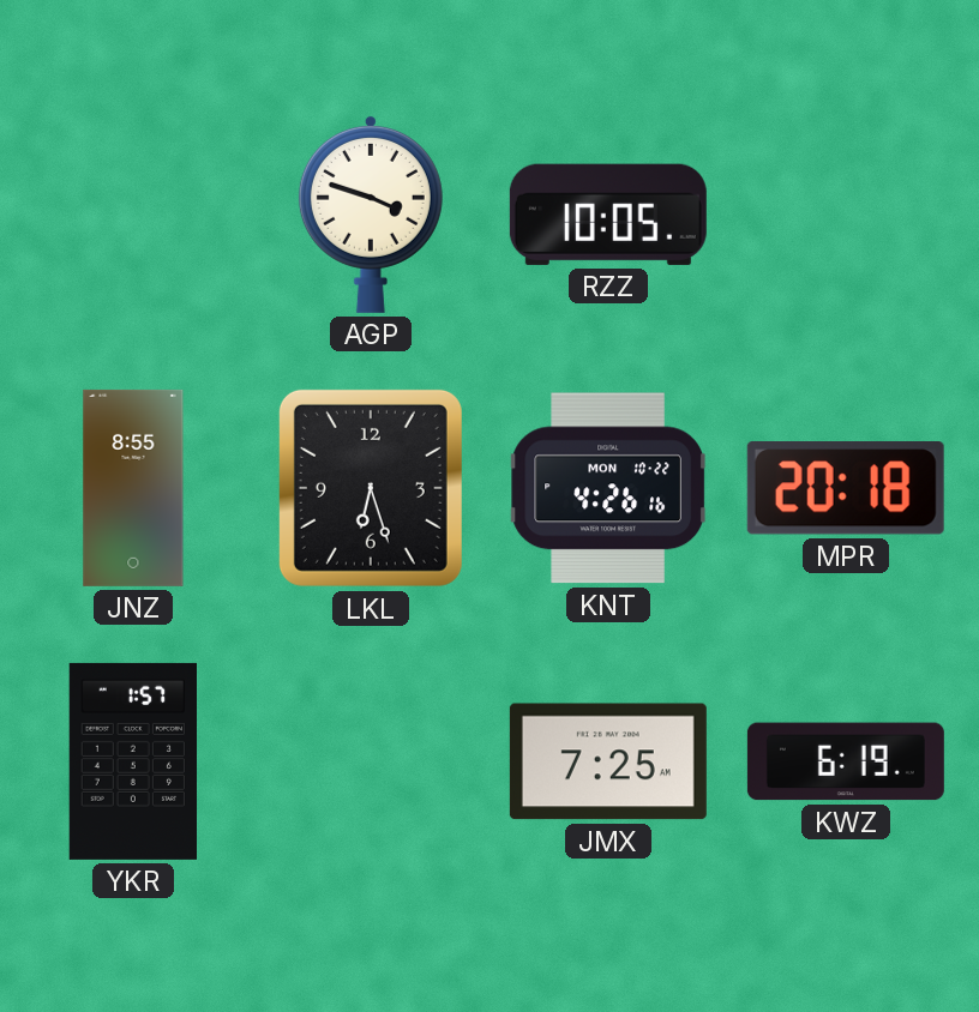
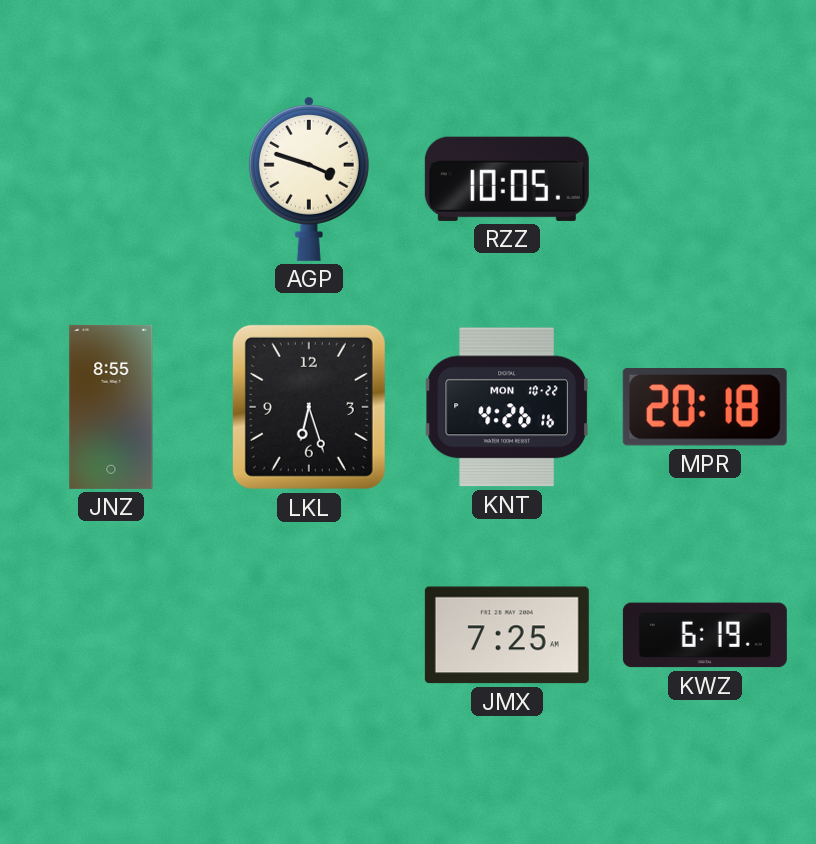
YKR: 1:57 -> none (133, 761)
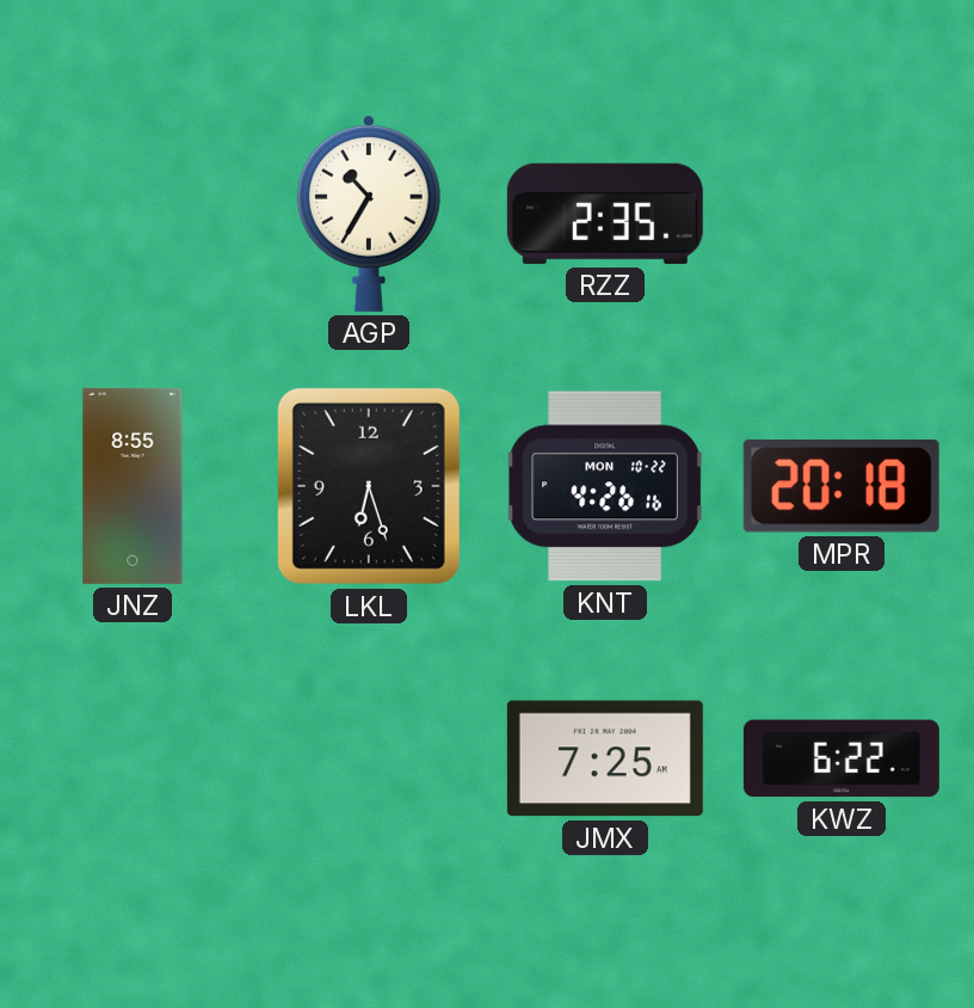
AGP: 3:48 -> 10:35 (369, 213)
RZZ: 10:05 -> 2:35 (605, 214)
KWZ: 6:19 -> 6:22 (842, 758)
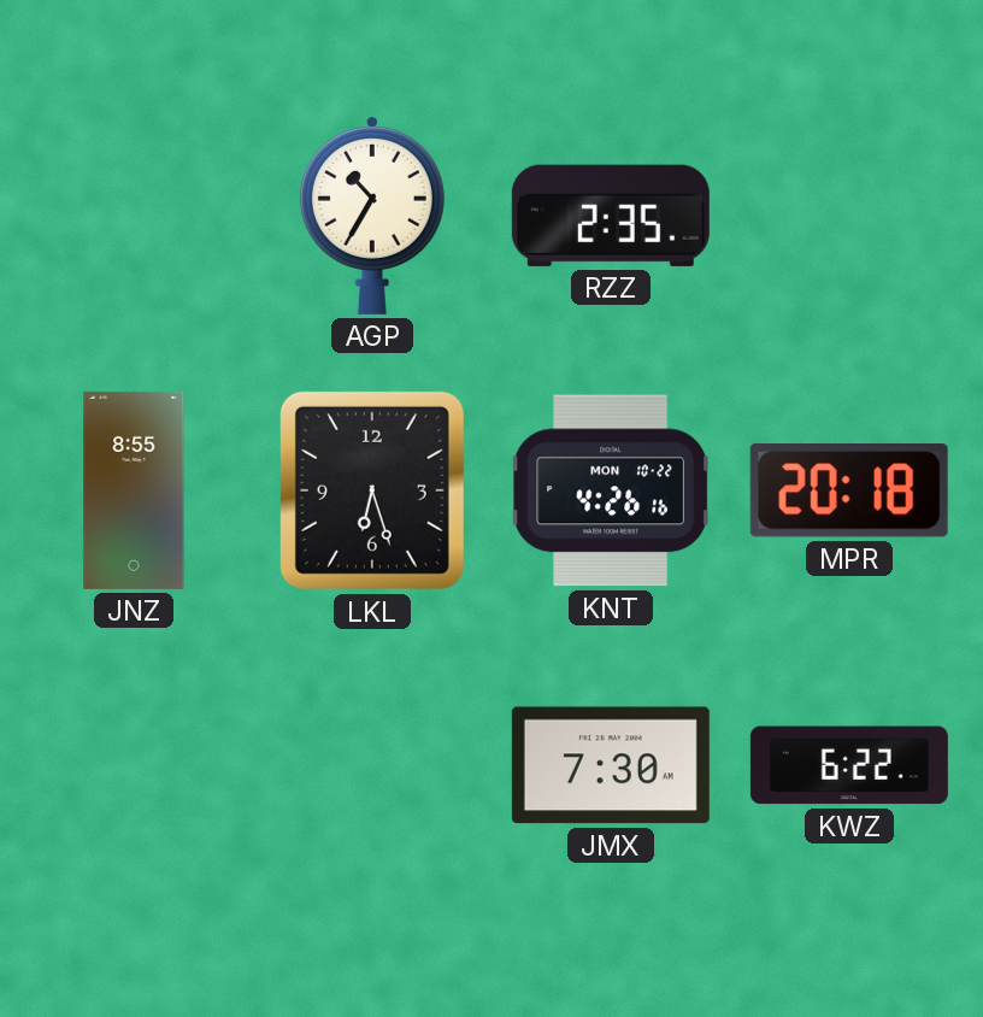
JMX: 7:25 -> 7:30 (611, 765)
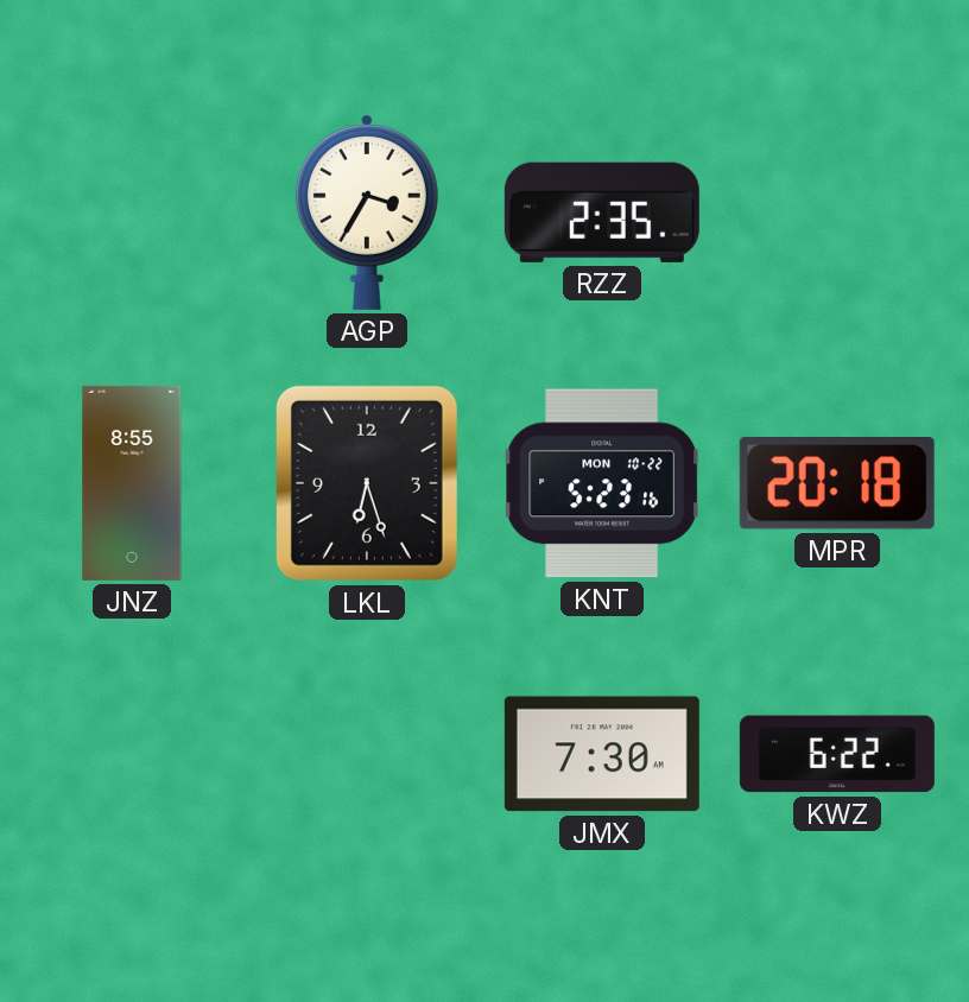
AGP: 10:35 -> 3:35 (367, 211)
KNT: 4:26 -> 5:23 (601, 483)
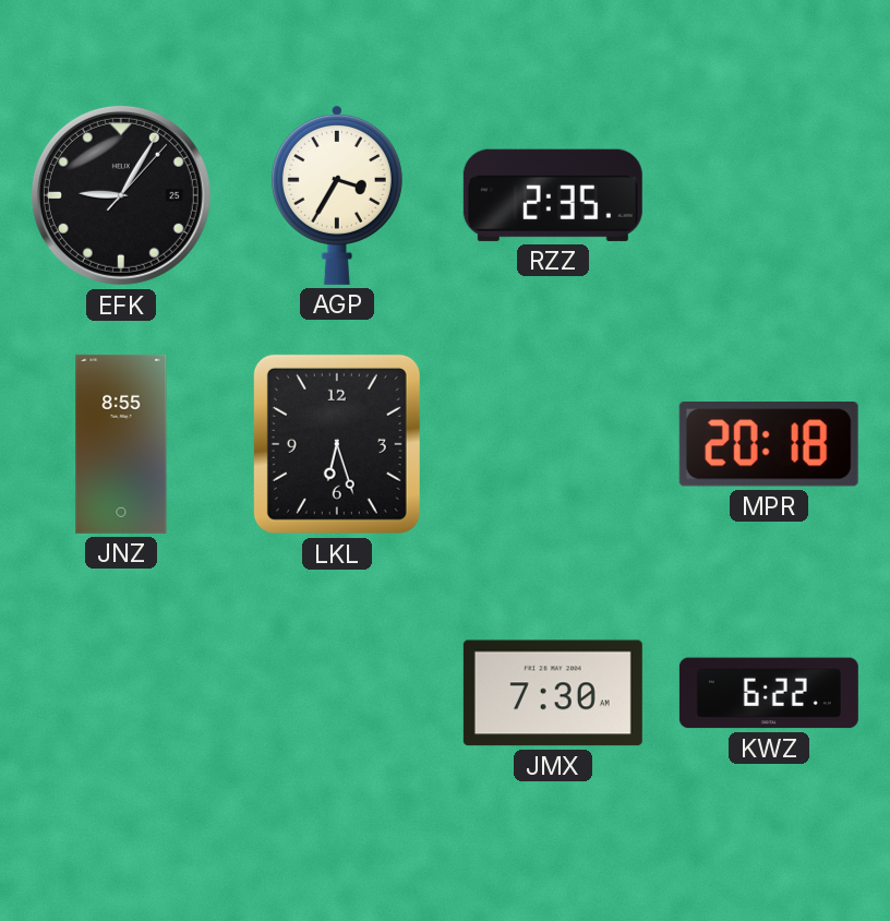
EFK: none -> 9:05 (121, 195)
KNT: 5:23 -> none (601, 483)
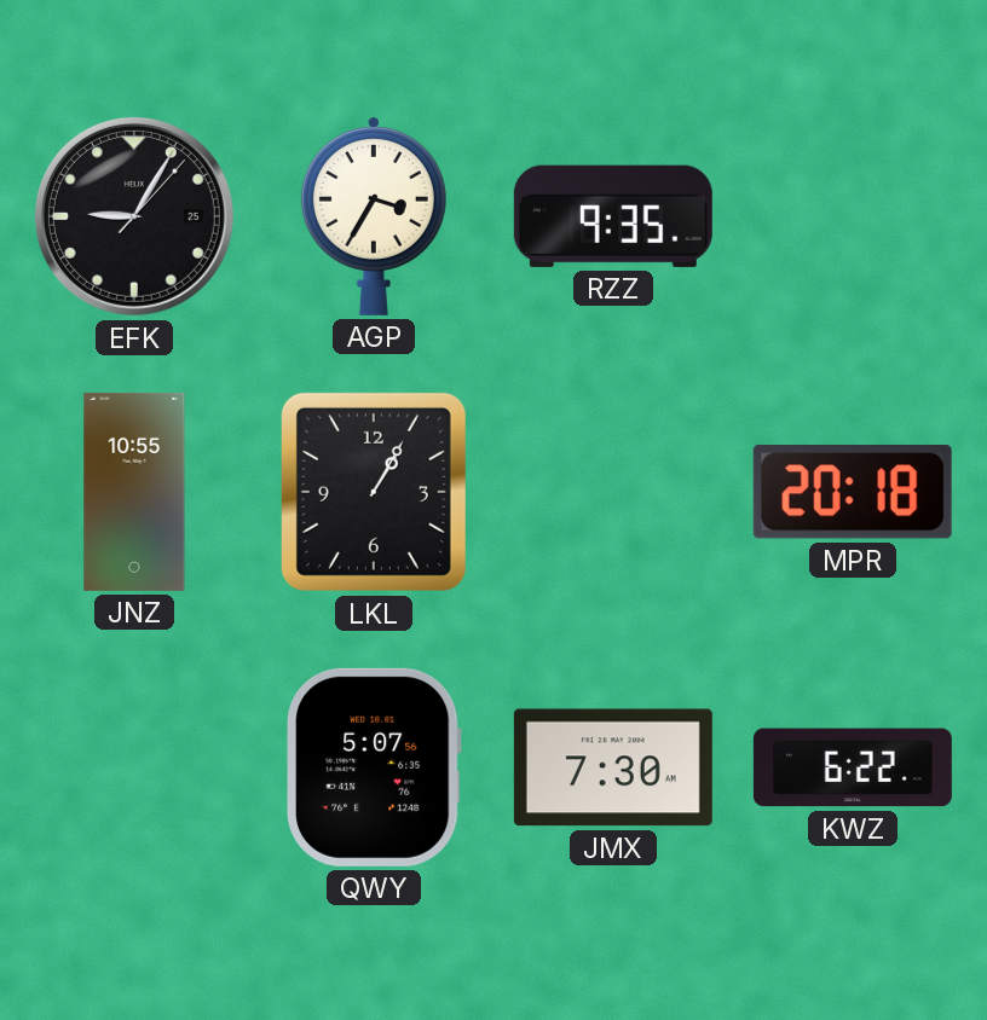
RZZ: 2:35 -> 9:35 (613, 216)
JNZ: 8:55 -> 10:55 (134, 492)
LKL: 6:27 -> 1:05 (374, 492)
QWY: none -> 5:07 (374, 767)
